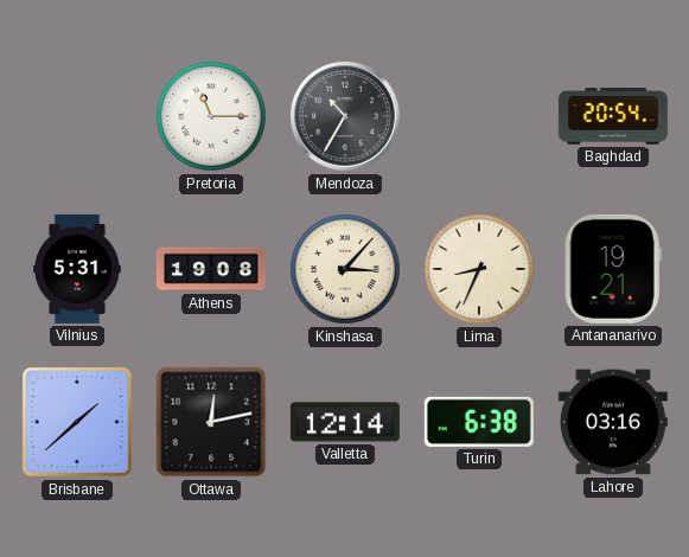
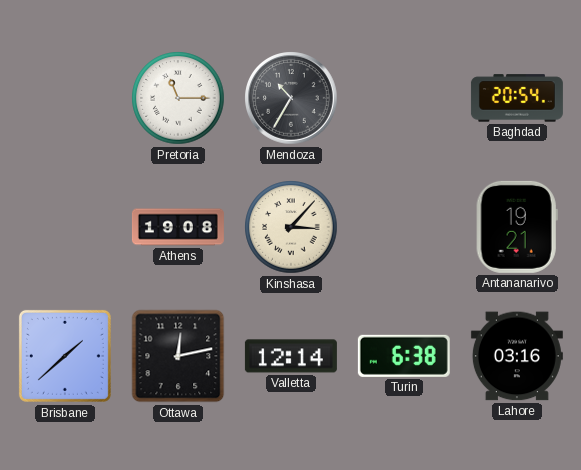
Vilnius: 5:31 -> none (78, 269)
Lima: 8:34 -> none (479, 269)
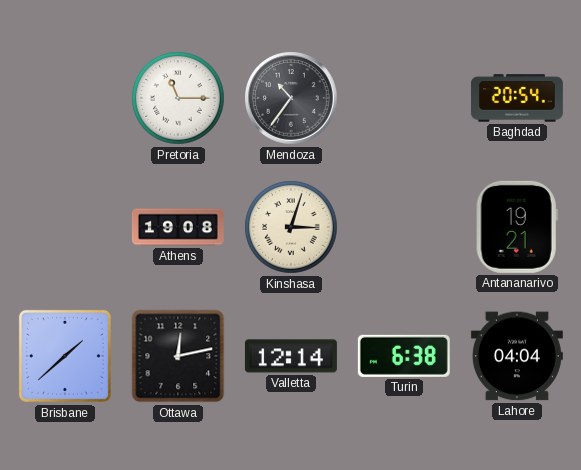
Mendoza: 10:35 -> 10:36 (291, 98)
Kinshasa: 3:07 -> 3:03 (291, 227)
Lahore: 03:16 -> 04:04 (517, 356)
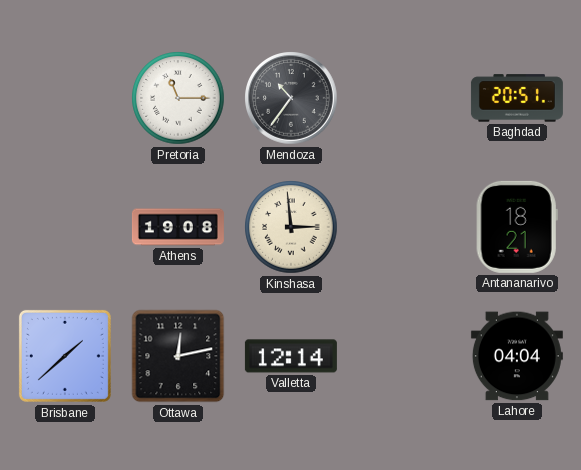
Baghdad: 20:54 -> 20:51 (517, 98)
Kinshasa: 3:03 -> 2:59 (291, 227)
Antananarivo: 19:21 -> 18:21 (517, 227)
Turin: 6:38 -> none (404, 356)
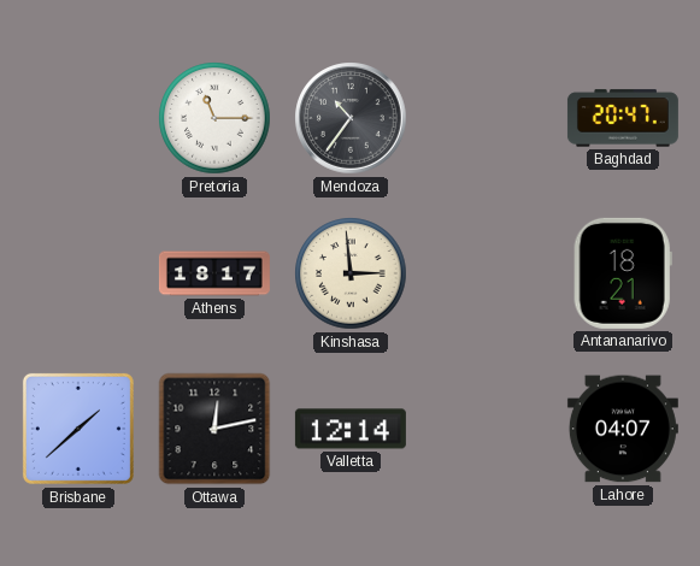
Baghdad: 20:51 -> 20:47 (623, 118)
Athens: 19:08 -> 18:17 (214, 273)
Lahore: 04:04 -> 04:07 (623, 429)
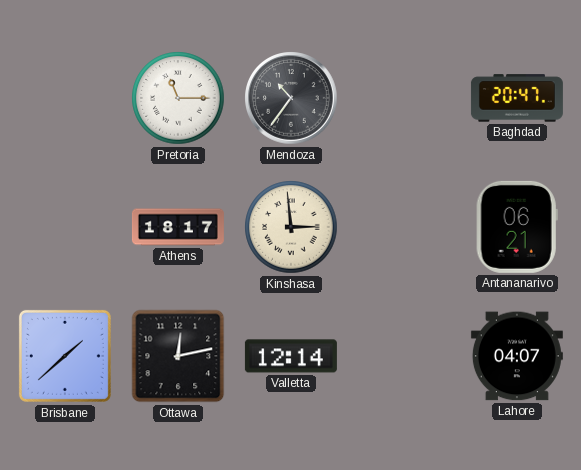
Antananarivo: 18:21 -> 06:21 (517, 227)
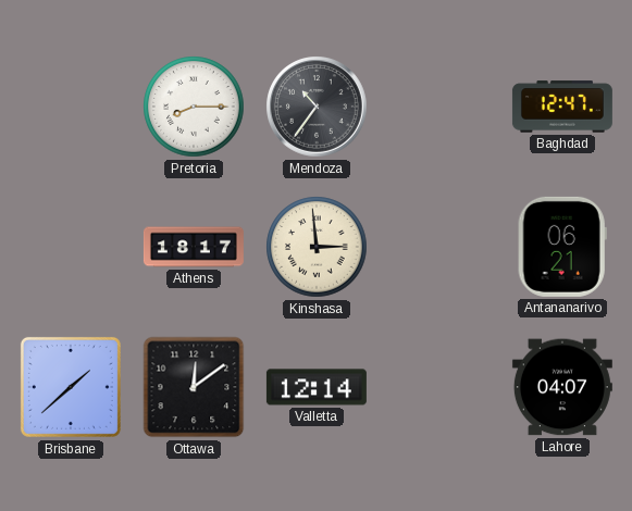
Pretoria: 11:15 -> 8:15 (194, 107)
Baghdad: 20:47 -> 12:47 (562, 107)
Ottawa: 12:13 -> 12:09 (194, 387)
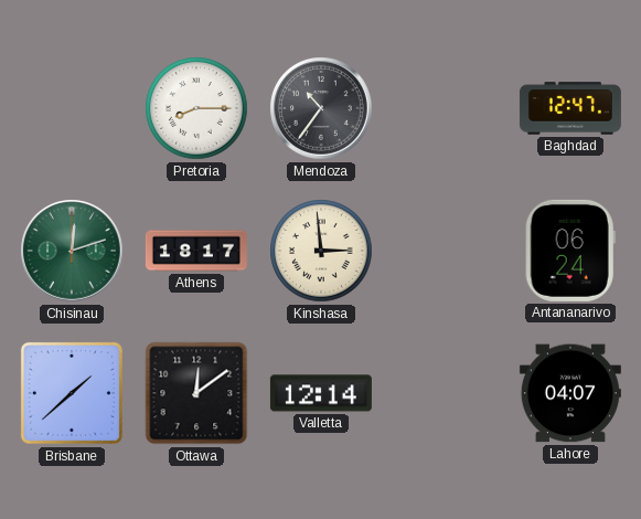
Chisinau: none -> 12:12 (72, 251)
Antananarivo: 06:21 -> 06:24 (570, 251)
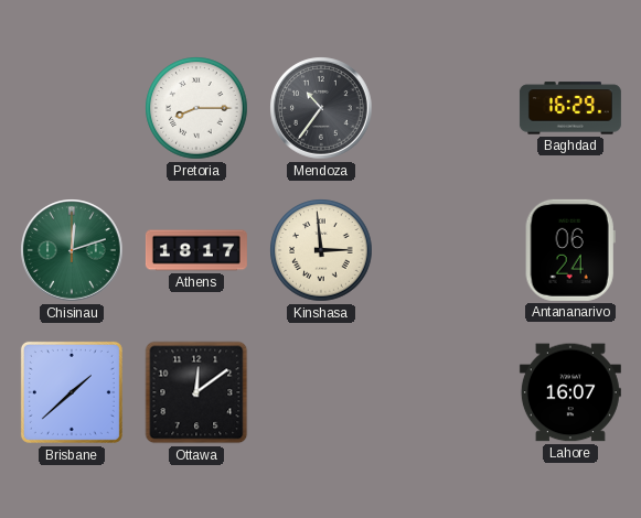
Baghdad: 12:47 -> 16:29 (570, 108)
Valletta: 12:14 -> none (321, 393)
Lahore: 04:07 -> 16:07 (570, 392)
